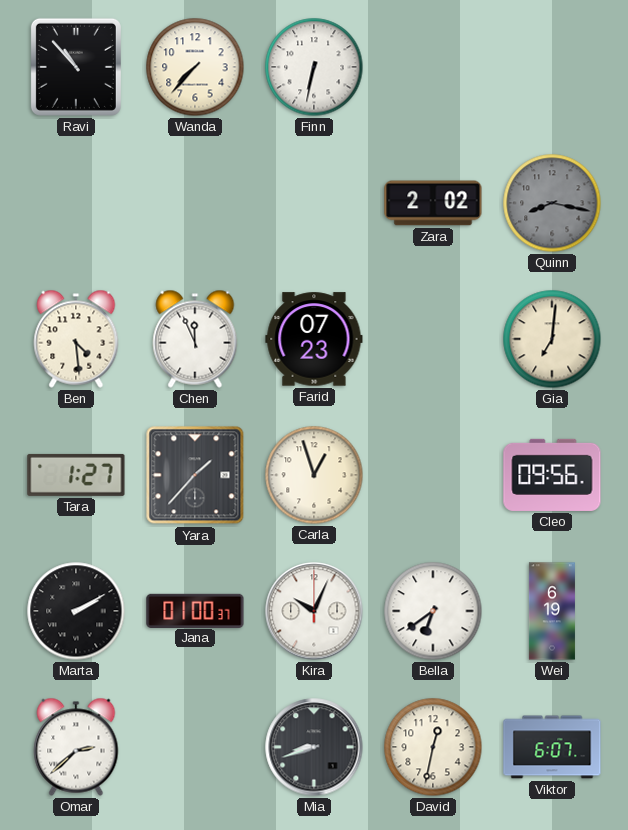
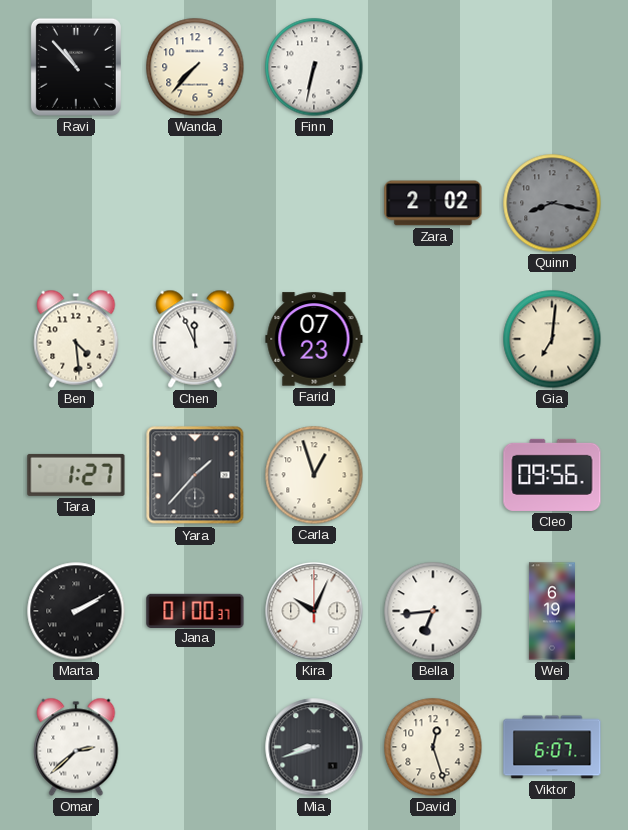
Bella: 6:39 -> 6:44 (433, 611)
David: 12:32 -> 12:27 (433, 747)
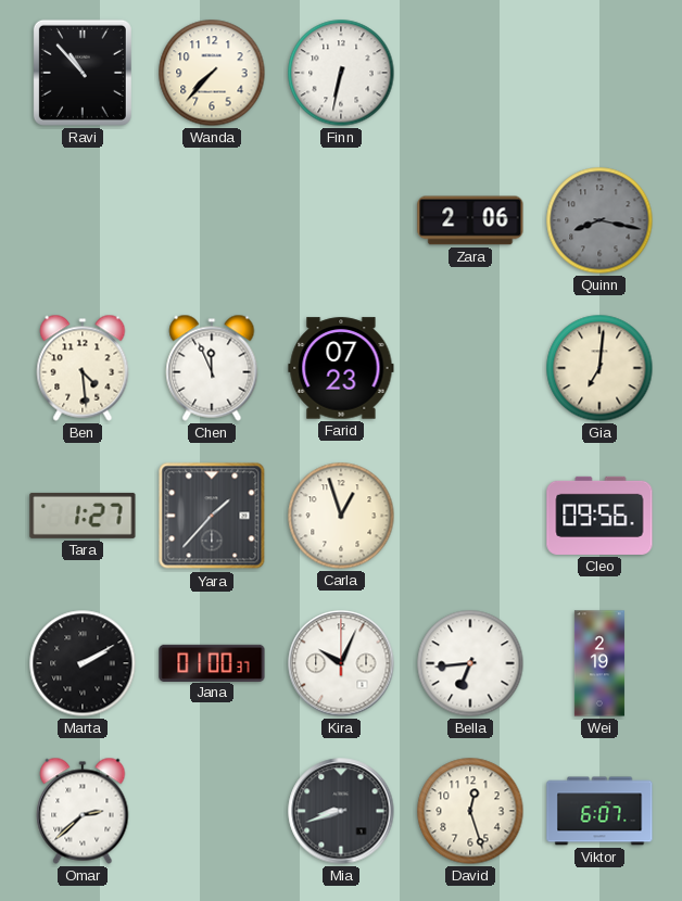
Zara: 2:02 -> 2:06 (470, 220)
Wei: 6:19 -> 2:19 (599, 663)
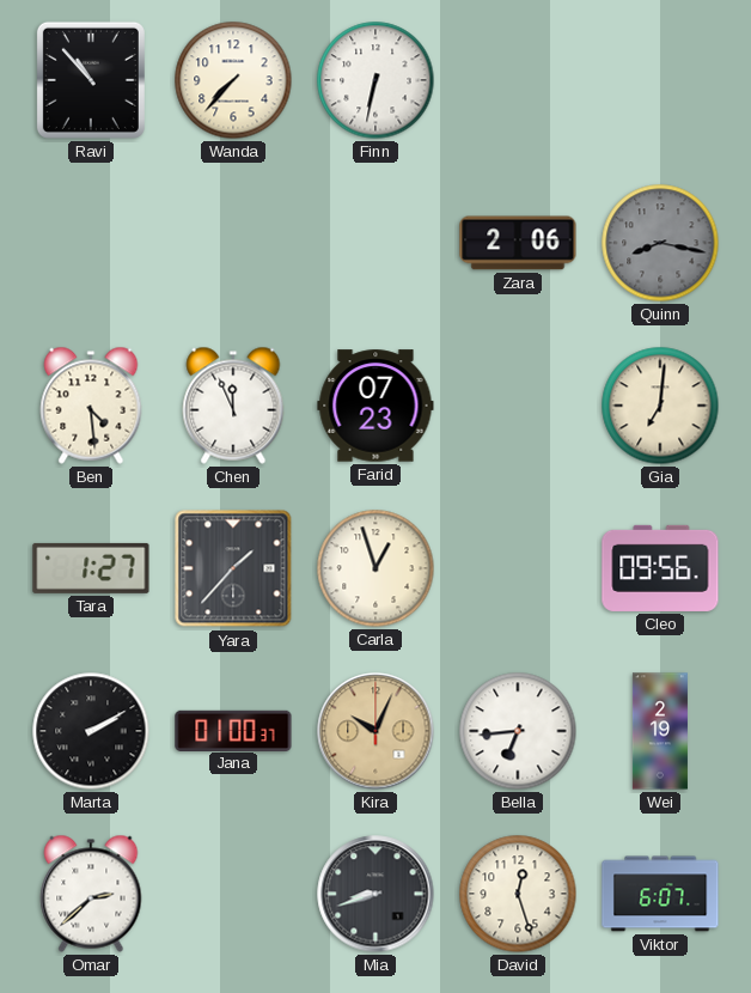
Kira dial: white -> champagne (375, 731)
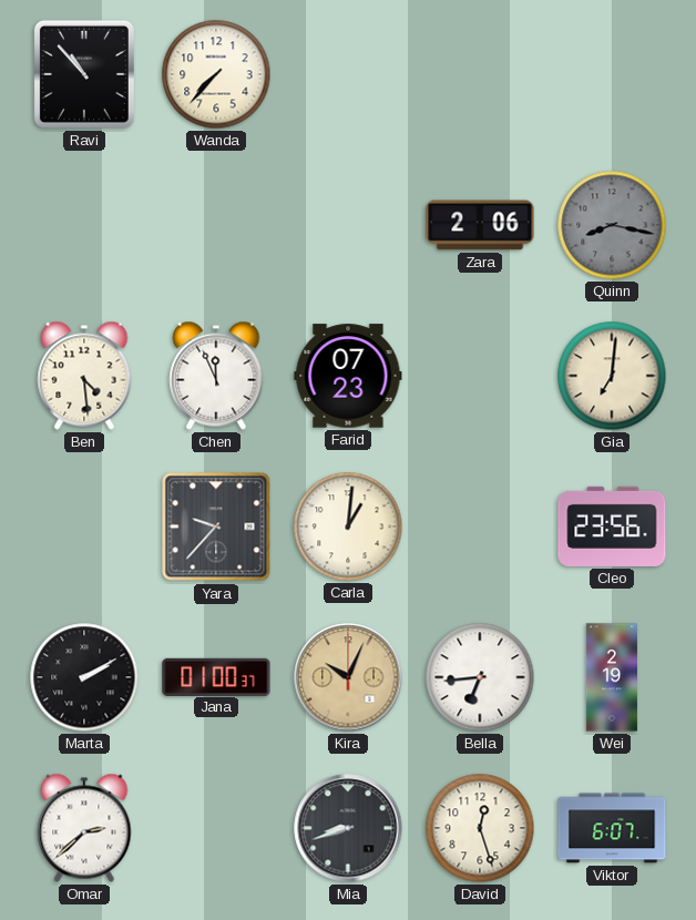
Finn: 6:32 -> none (375, 80)
Tara: 1:27 -> none (91, 568)
Yara: 1:37 -> 9:37 (216, 527)
Carla: 12:57 -> 1:01 (348, 527)
Cleo: 09:56 -> 23:56 (612, 527)
